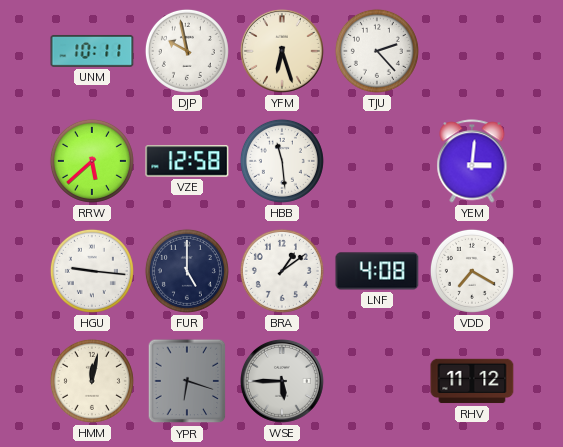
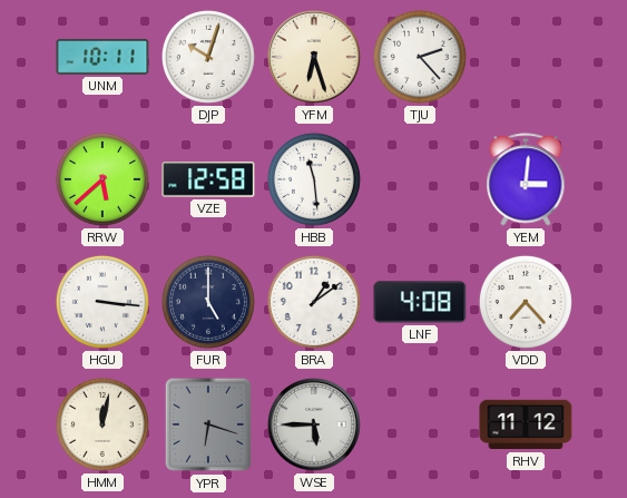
DJP: 9:58 -> 10:03 (208, 57)
HGU: 9:16 -> 3:16 (102, 302)
VDD: 7:20 -> 7:23 (526, 302)
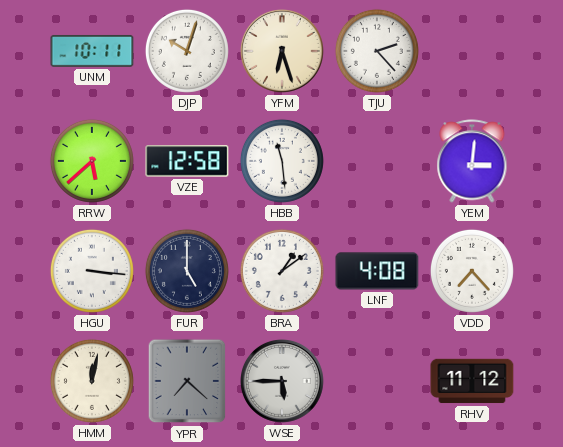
YPR: 6:18 -> 7:22 (187, 381)
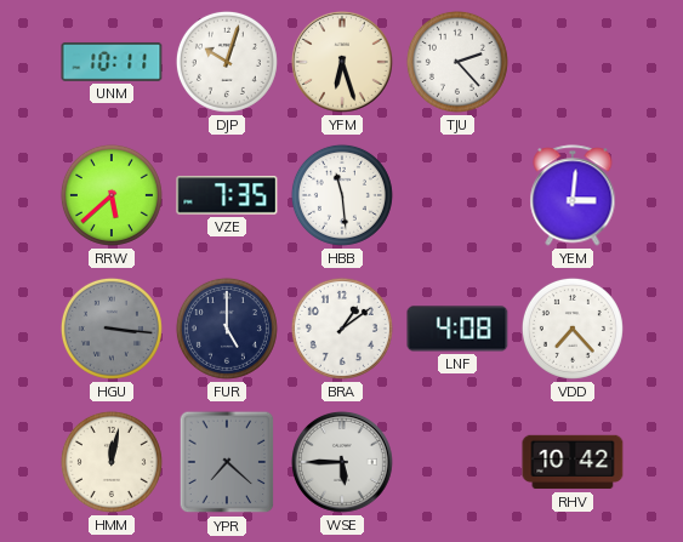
VZE: 12:58 -> 7:35 (227, 195)
HGU dial: white -> grey (112, 329)
RHV: 11:12 -> 10:42 (573, 462)
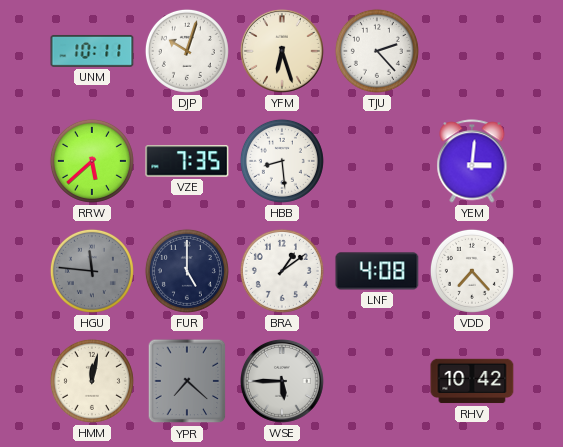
HBB: 11:29 -> 8:29 (282, 161)
HGU: 3:16 -> 11:46 (92, 271)
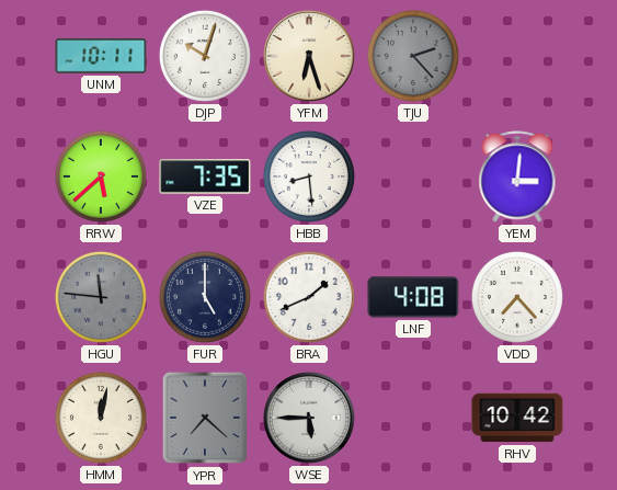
TJU dial: white -> grey (413, 56)
BRA: 1:09 -> 1:41 (309, 297)
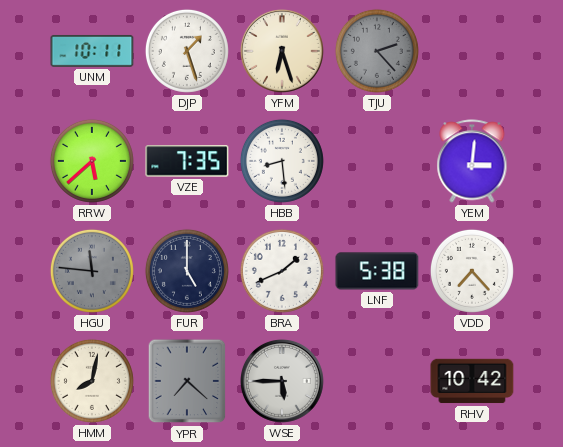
DJP: 10:03 -> 1:27 (187, 51)
LNF: 4:08 -> 5:38 (377, 271)
HMM: 12:02 -> 8:02 (92, 381)
